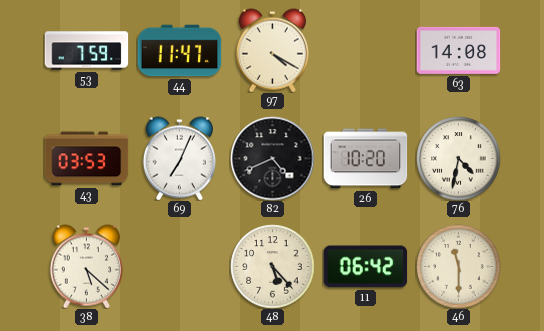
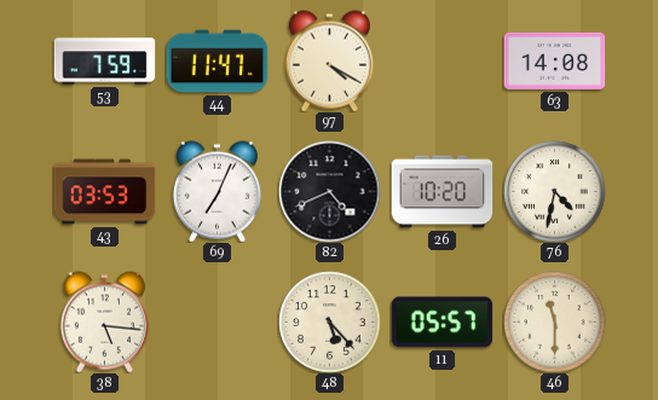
38: 5:22 -> 5:16 (104, 321)
11: 06:42 -> 05:57 (441, 323)
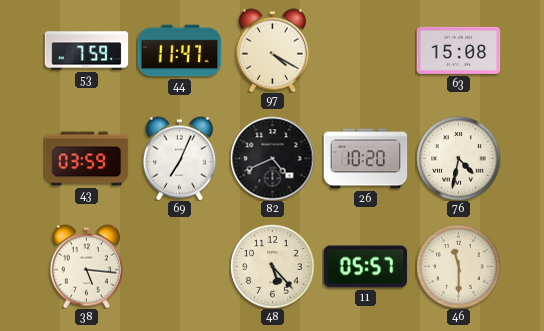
63: 14:08 -> 15:08 (458, 50)
43: 03:53 -> 03:59 (86, 159)
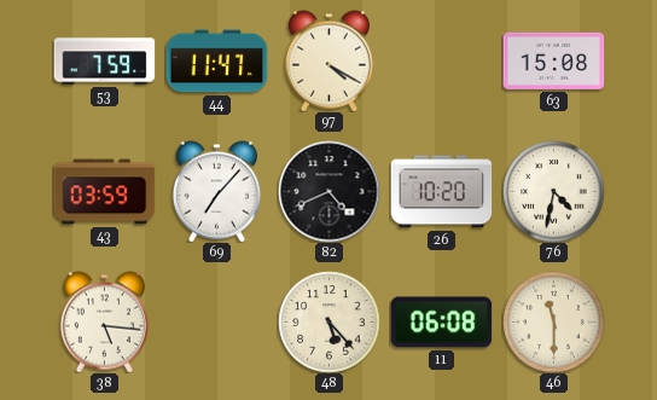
69: 7:04 -> 7:07 (216, 191)
11: 05:57 -> 06:08 (441, 323)
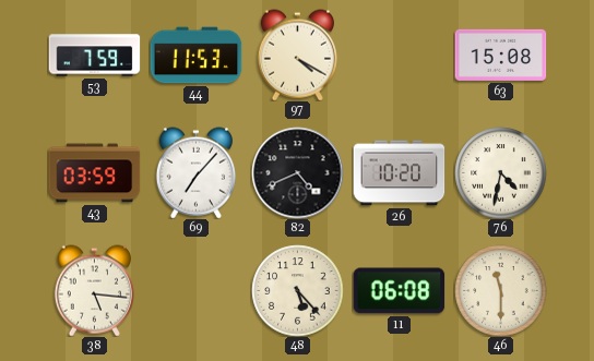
44: 11:47 -> 11:53 (195, 56)
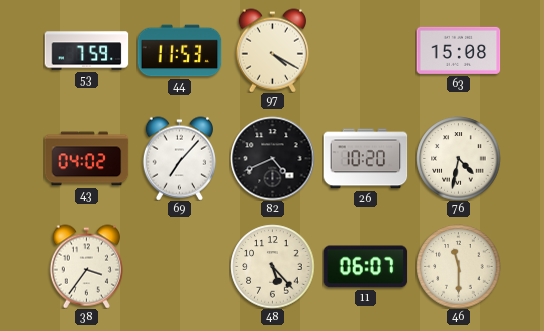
43: 03:59 -> 04:02 (86, 159)
38: 5:16 -> 3:36 (86, 266)
11: 06:08 -> 06:07 (365, 267)
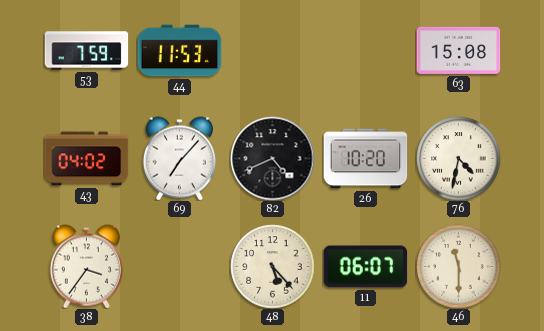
97: 4:20 -> none (272, 50)
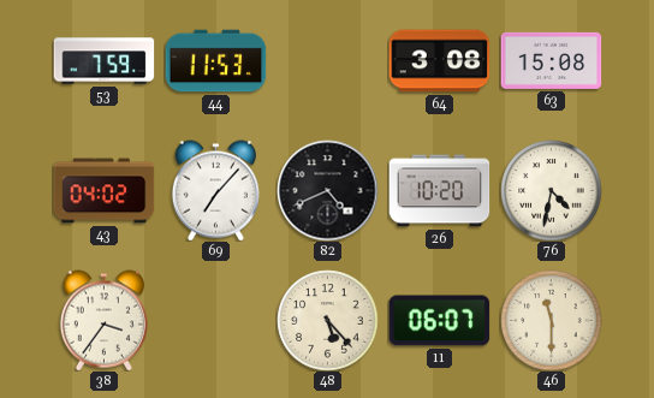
64: none -> 3:08 (439, 61)
